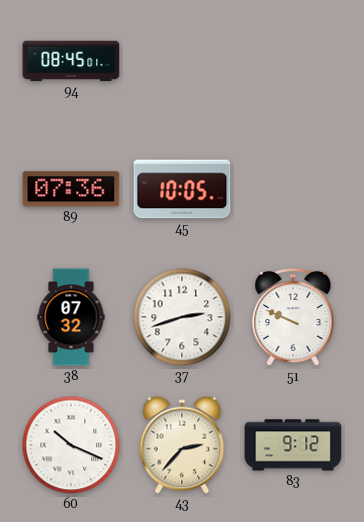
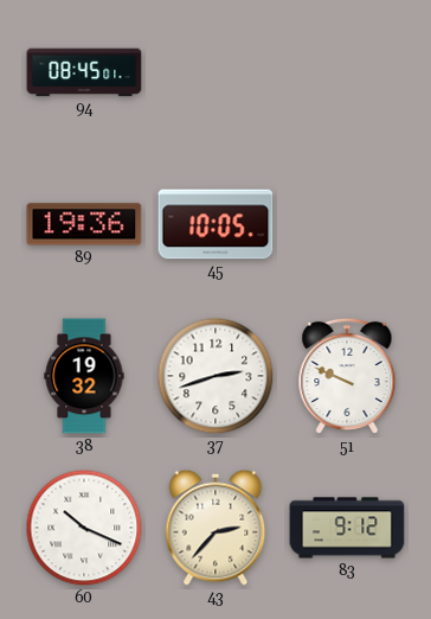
89: 07:36 -> 19:36 (84, 224)
38: 07:32 -> 19:32 (84, 376)
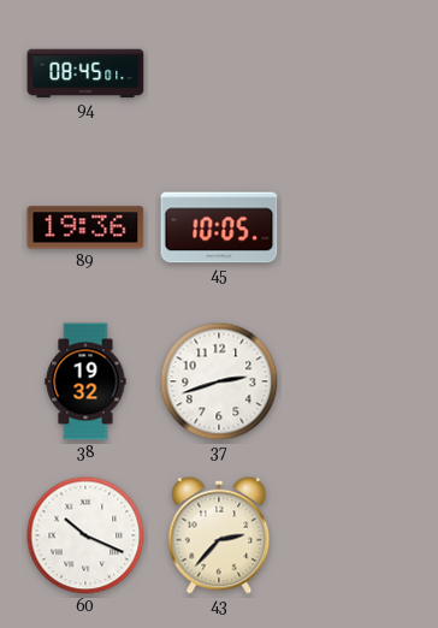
51: 9:49 -> none (347, 376)
83: 9:12 -> none (347, 528)
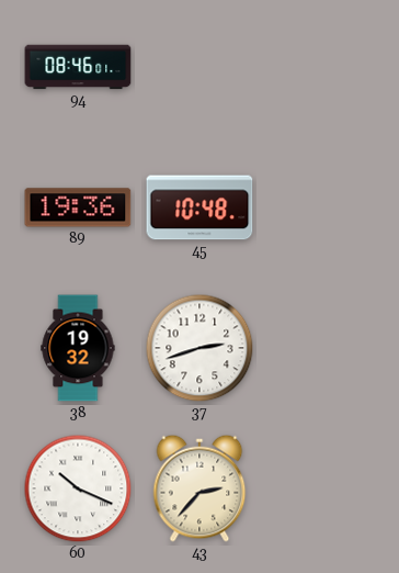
94: 08:45 -> 08:46 (78, 67)
45: 10:05 -> 10:48 (200, 207)
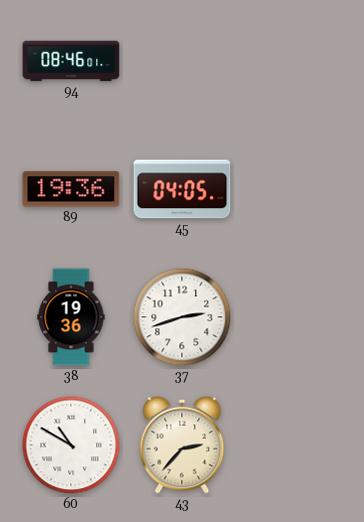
45: 10:48 -> 04:05 (182, 189)
38: 19:32 -> 19:36 (71, 317)
60: 10:19 -> 10:50 (71, 445)
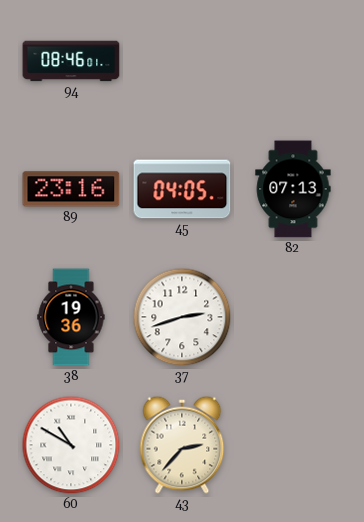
89: 19:36 -> 23:16 (71, 189)
82: none -> 07:13 (293, 189)
